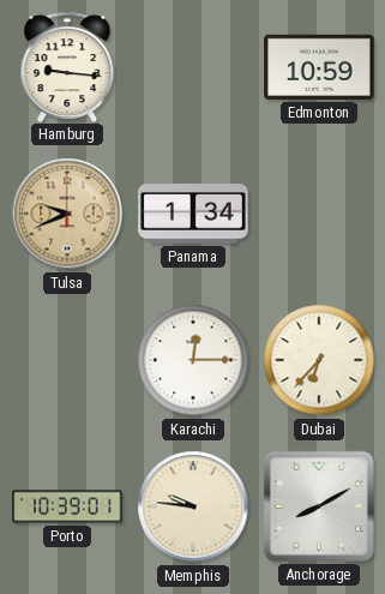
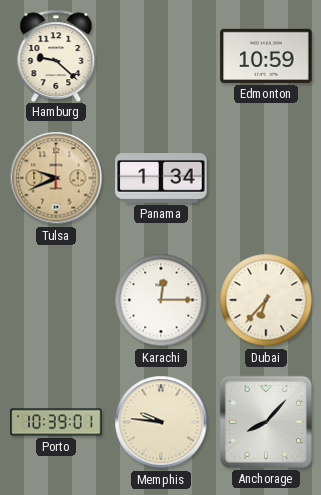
Hamburg: 9:16 -> 9:22 (56, 55)
Anchorage: 8:10 -> 8:07 (266, 422)
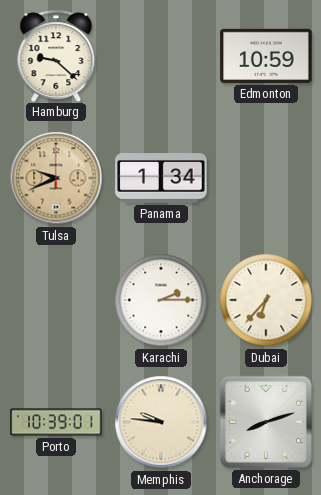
Karachi: 12:15 -> 2:15 (161, 300)
Anchorage: 8:07 -> 8:12 (266, 422)
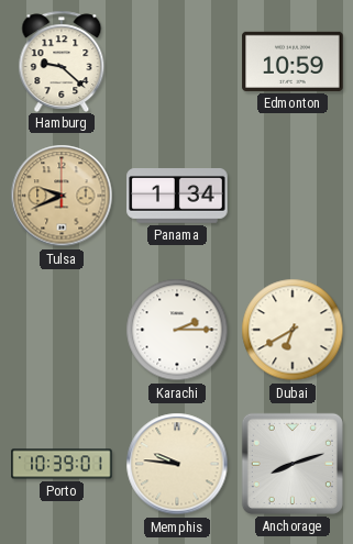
Dubai: 6:37 -> 6:40 (293, 330)
